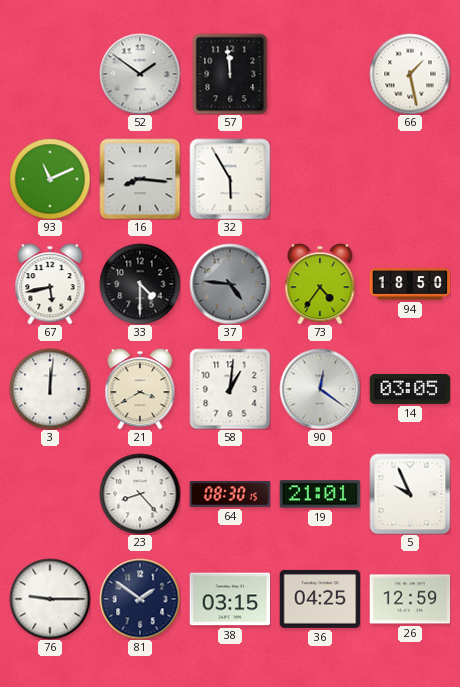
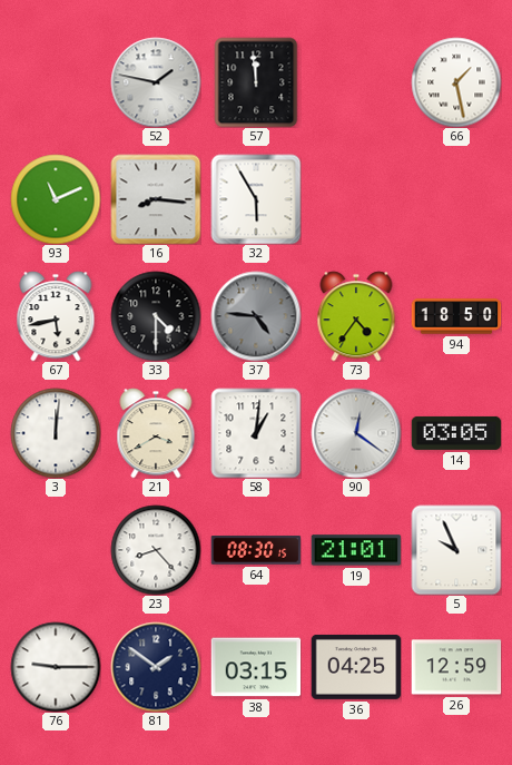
52: 1:51 -> 1:47 (156, 82)
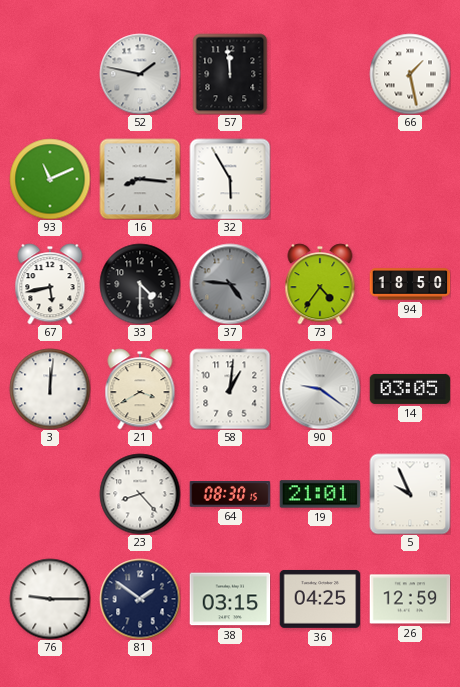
90: 12:21 -> 9:21 (320, 389)
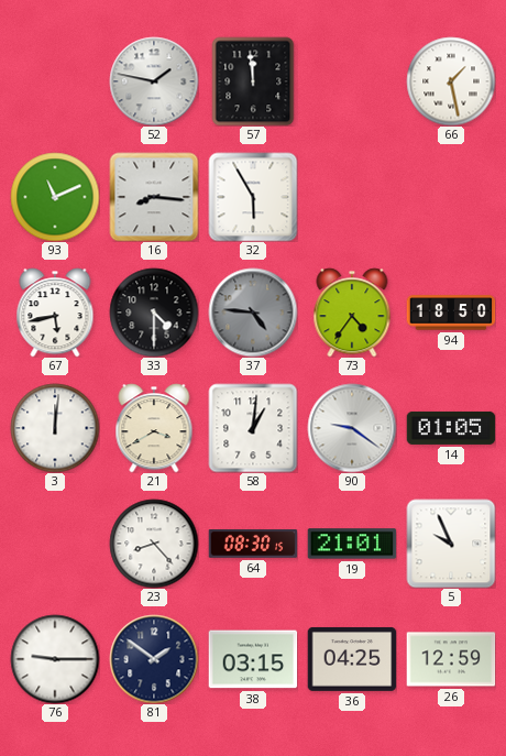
14: 03:05 -> 01:05 (451, 428)
